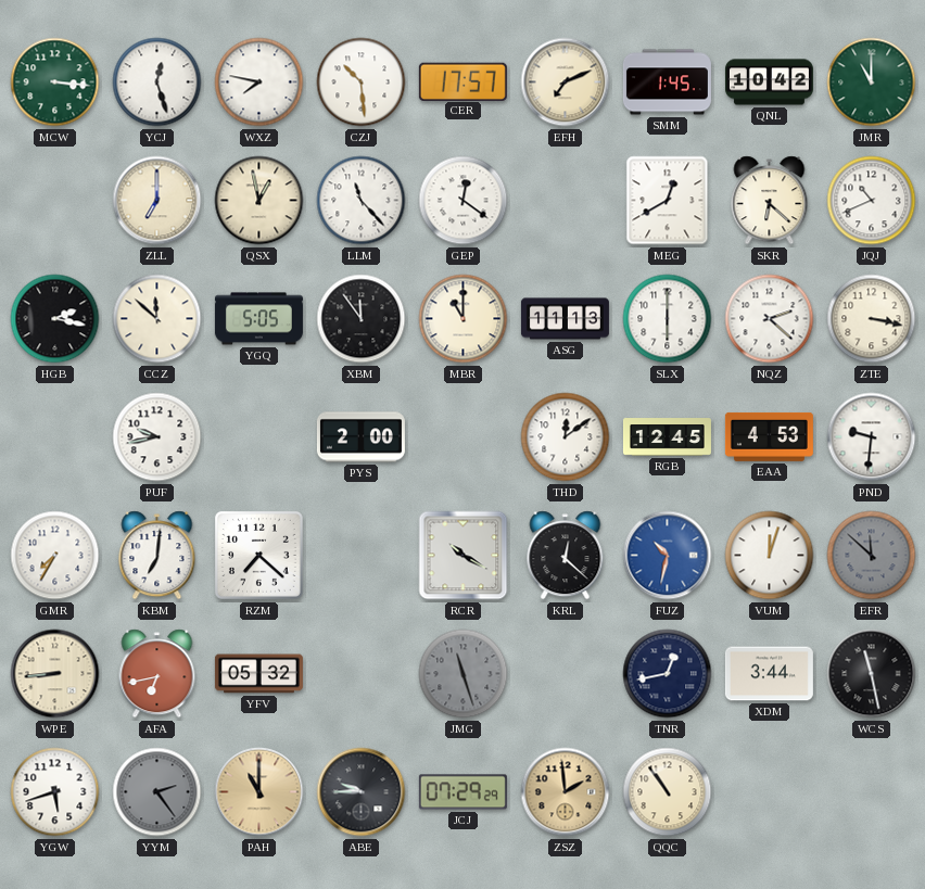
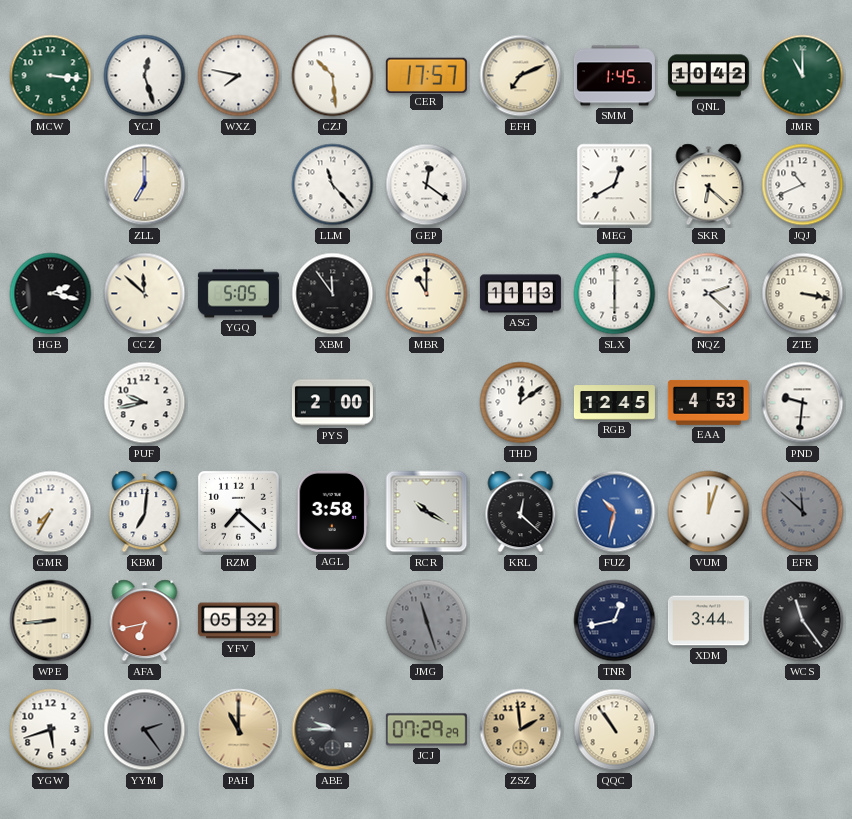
QSX: 12:58 -> none (259, 201)
AGL: none -> 3:58 (333, 511)
WCS: 11:28 -> 11:24 (803, 621)
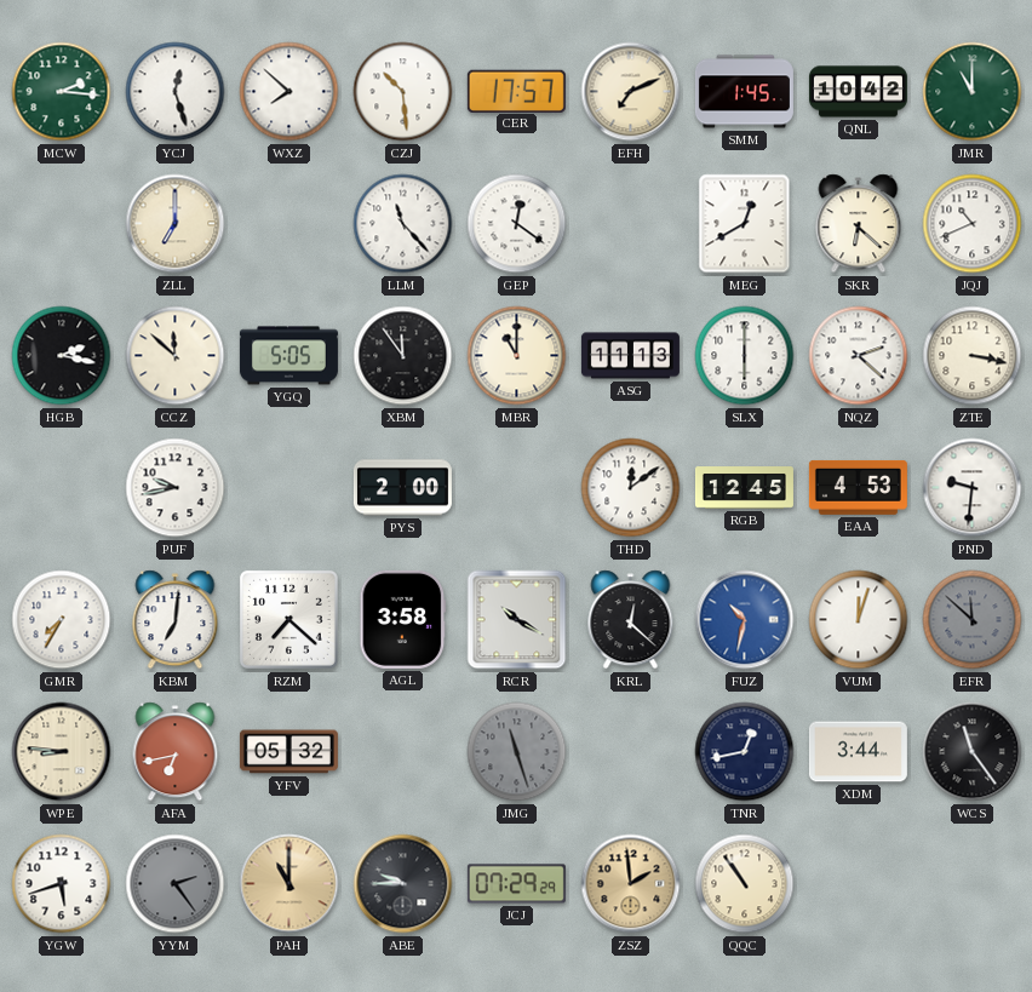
MCW: 3:16 -> 2:16 (62, 92)
WXZ: 7:47 -> 7:52 (289, 92)
WPE: 8:44 -> 8:46 (62, 752)
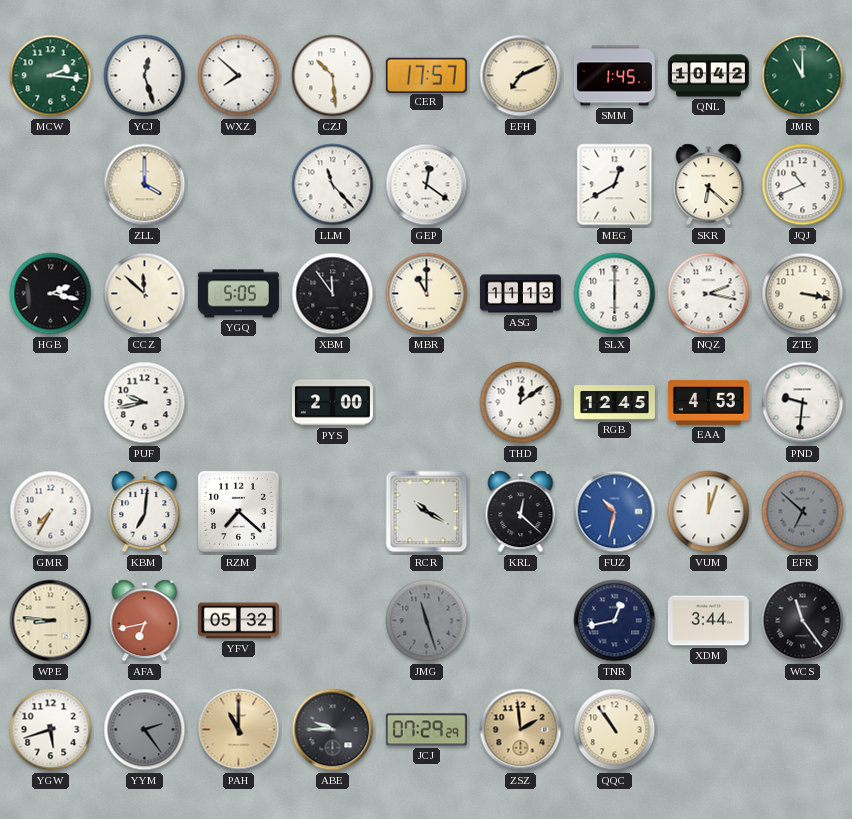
ZLL: 7:00 -> 4:00 (145, 185)
NQZ: 2:22 -> 2:17 (709, 294)
AGL: 3:58 -> none (403, 619)
EFR: 11:52 -> 6:52 (803, 512)
